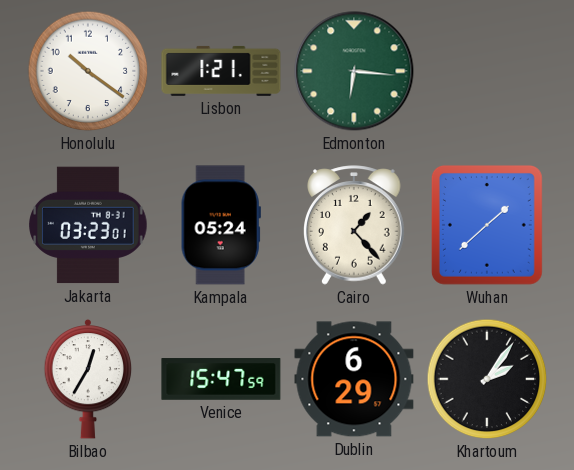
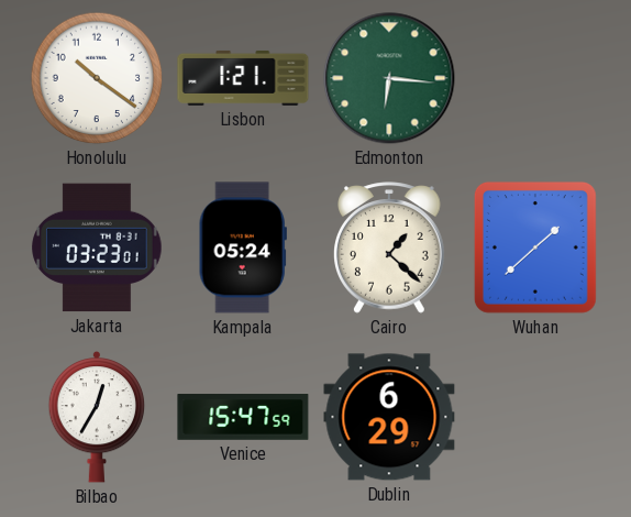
Cairo: 1:23 -> 1:22 (390, 248)
Khartoum: 2:06 -> none (487, 379)
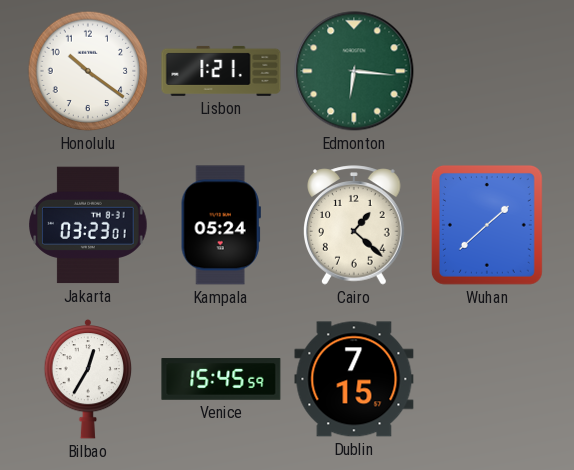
Venice: 15:47 -> 15:45 (221, 379)
Dublin: 6:29 -> 7:15 (354, 379)
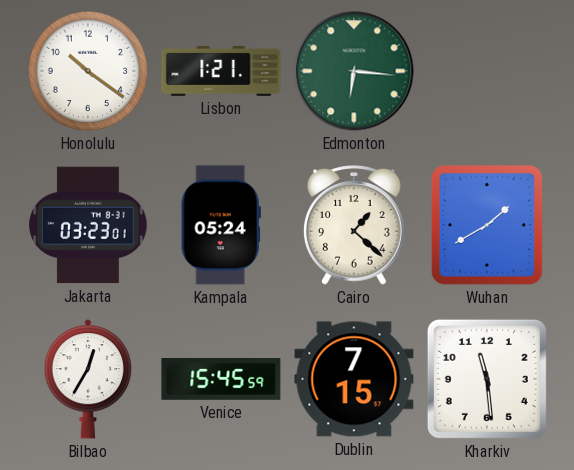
Wuhan: 1:38 -> 1:40 (487, 225)
Kharkiv: none -> 11:29 (487, 379)
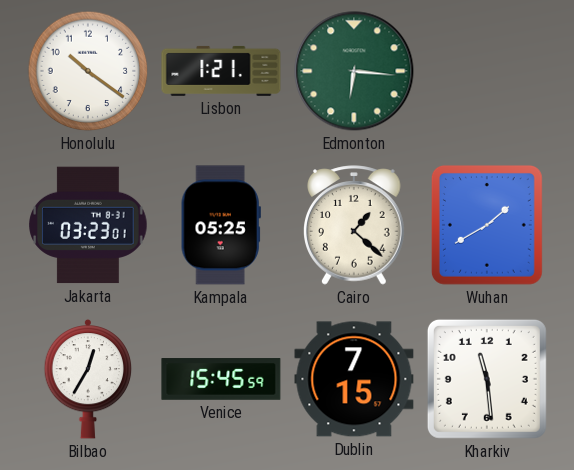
Kampala: 05:24 -> 05:25 (221, 225)
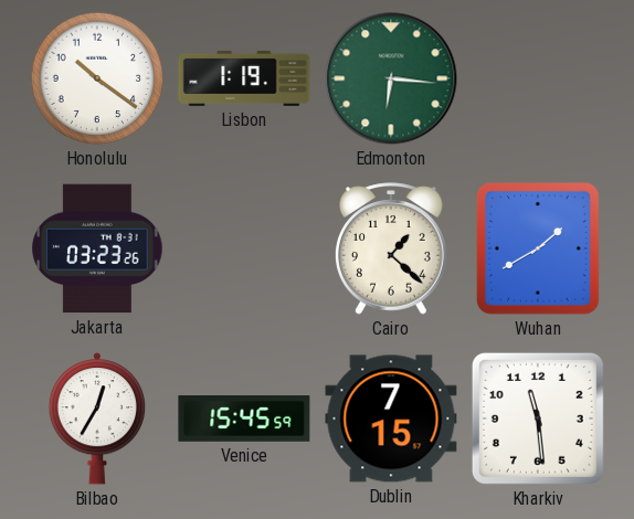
Lisbon: 1:21 -> 1:19 (244, 78)
Jakarta: 03:23:01 -> 03:23:26 (97, 248)
Kampala: 05:25 -> none (221, 225)
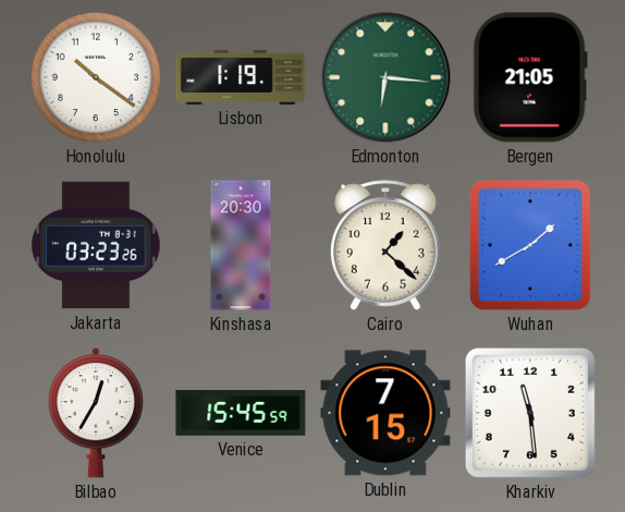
Bergen: none -> 21:05 (530, 77)
Kinshasa: none -> 20:30 (241, 245)
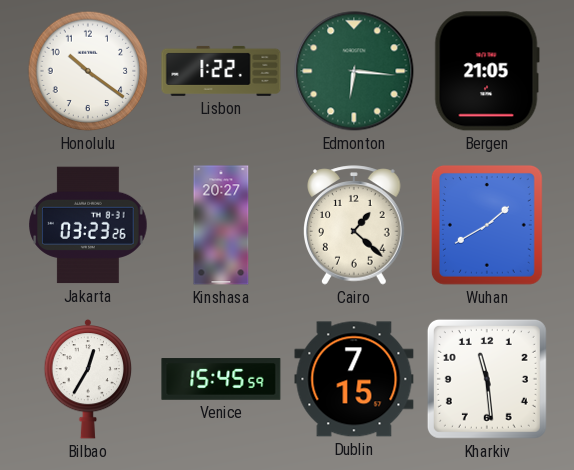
Lisbon: 1:19 -> 1:22 (221, 71)
Kinshasa: 20:30 -> 20:27 (221, 225)
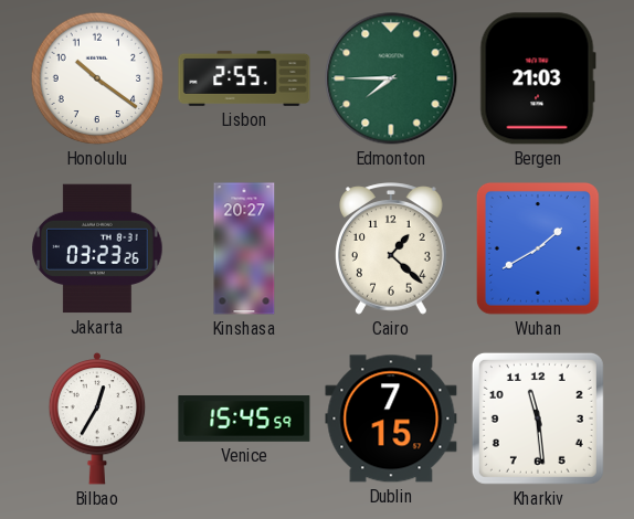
Lisbon: 1:22 -> 2:55 (244, 78)
Edmonton: 6:16 -> 7:45 (391, 78)
Bergen: 21:05 -> 21:03 (538, 78)
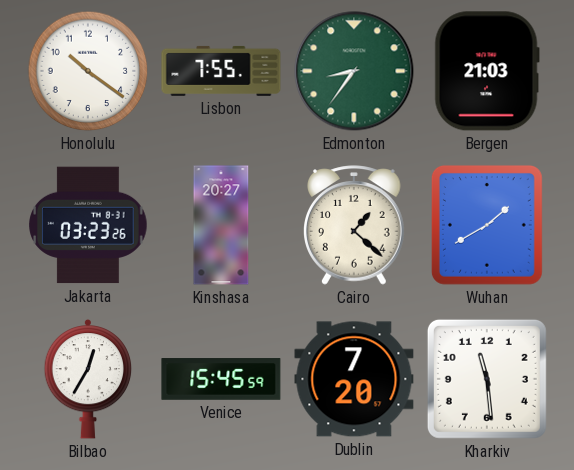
Lisbon: 2:55 -> 7:55 (221, 71)
Edmonton: 7:45 -> 8:36 (354, 71)
Dublin: 7:15 -> 7:20 (354, 379)
